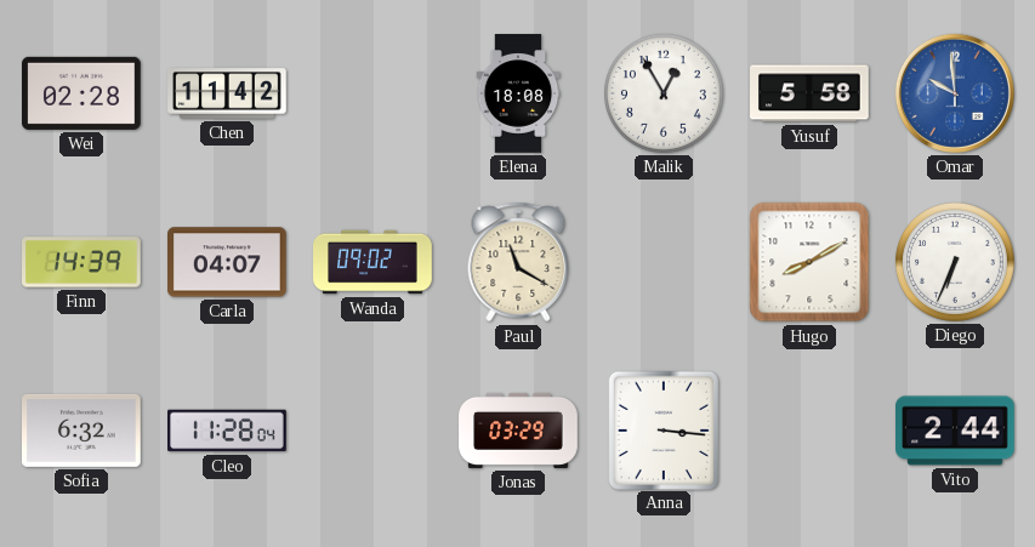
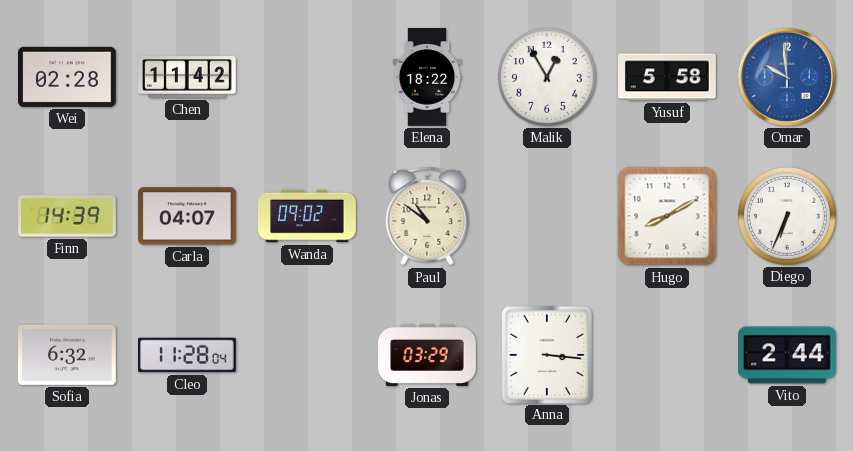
Elena: 18:08 -> 18:22 (427, 77)
Paul: 11:20 -> 10:51 (427, 216)
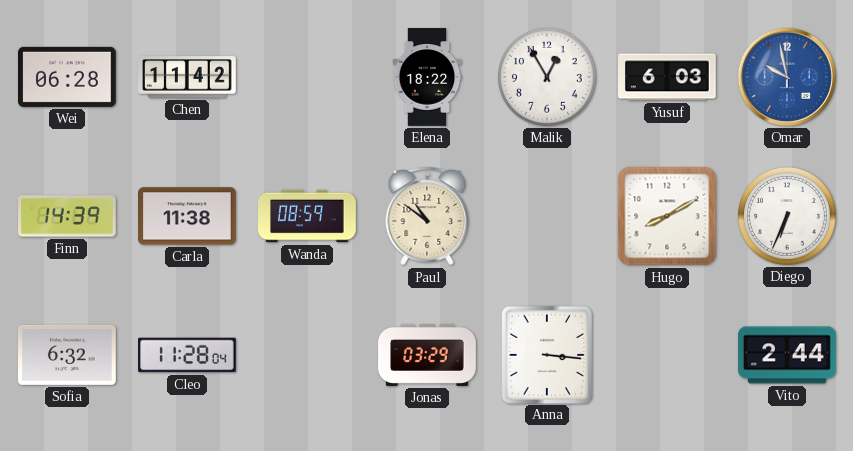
Wei: 02:28 -> 06:28 (68, 77)
Yusuf: 5:58 -> 6:03 (668, 77)
Omar: 9:59 -> 9:58 (787, 77)
Carla: 04:07 -> 11:38 (188, 216)
Wanda: 09:02 -> 08:59 (307, 216)
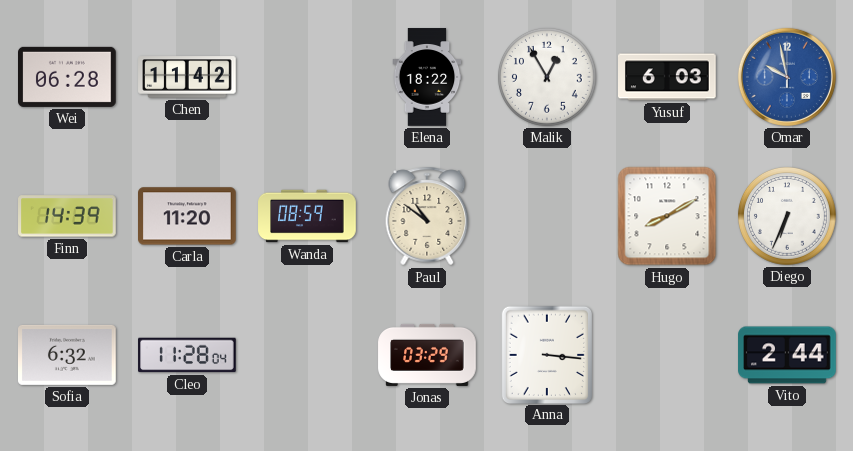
Carla: 11:38 -> 11:20 (188, 216)
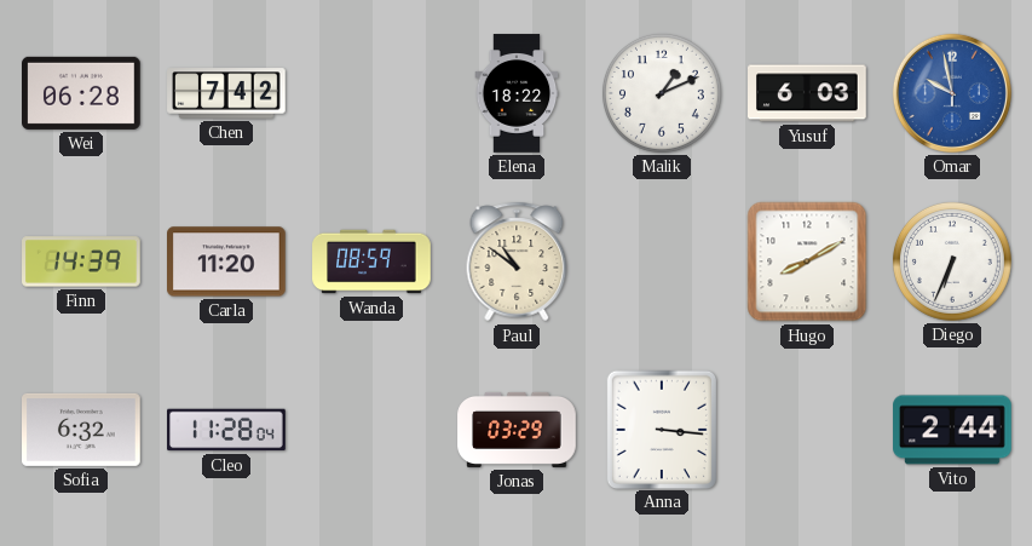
Chen: 11:42 -> 7:42 (226, 93)
Malik: 12:55 -> 1:11 (662, 93)
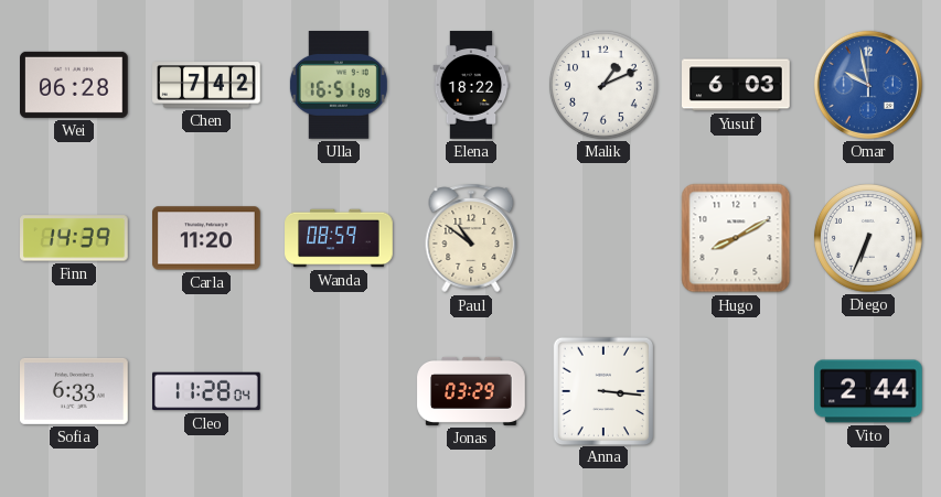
Ulla: none -> 16:51 (339, 86)
Sofia: 6:32 -> 6:33 (75, 391)
